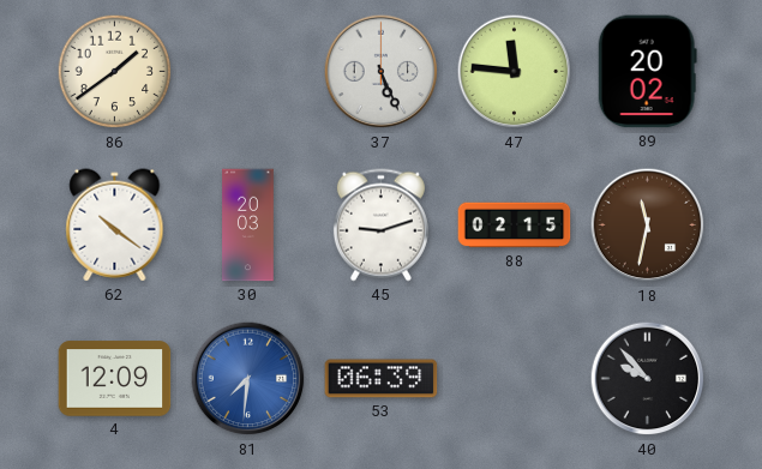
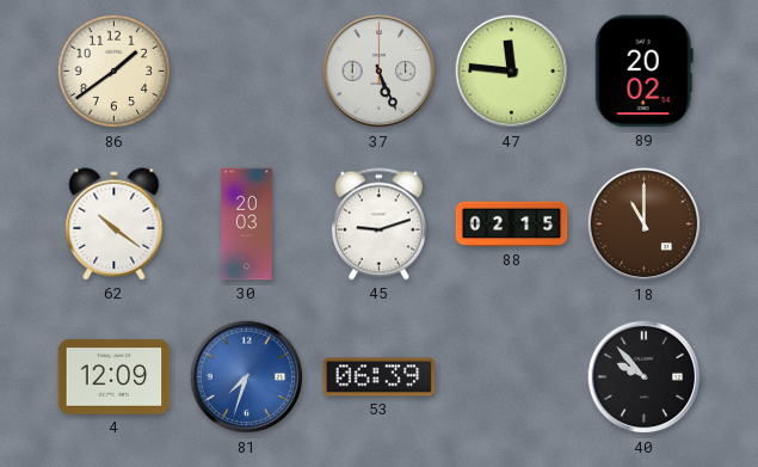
18: 11:32 -> 11:00 (645, 225)
81: 7:31 -> 7:33 (247, 377)
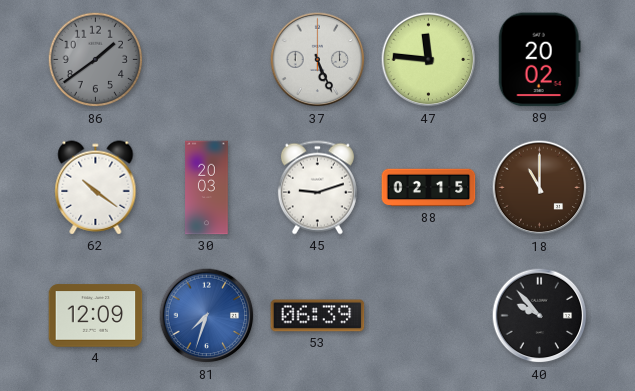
86 dial: cream -> grey (96, 60)
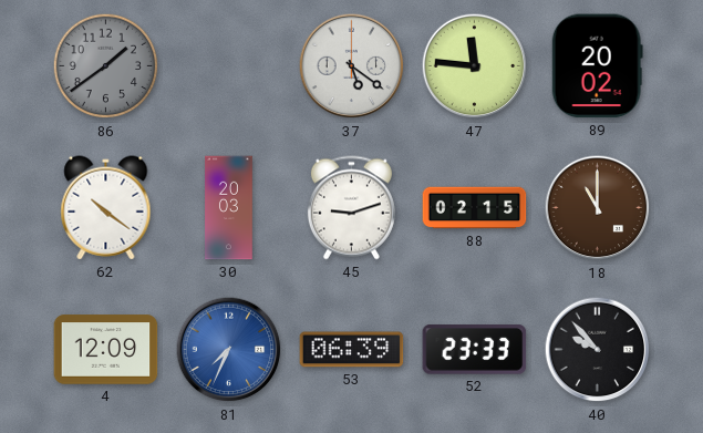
37: 5:26 -> 5:21 (352, 66)
81: 7:33 -> 7:34 (229, 350)
52: none -> 23:33 (475, 350)
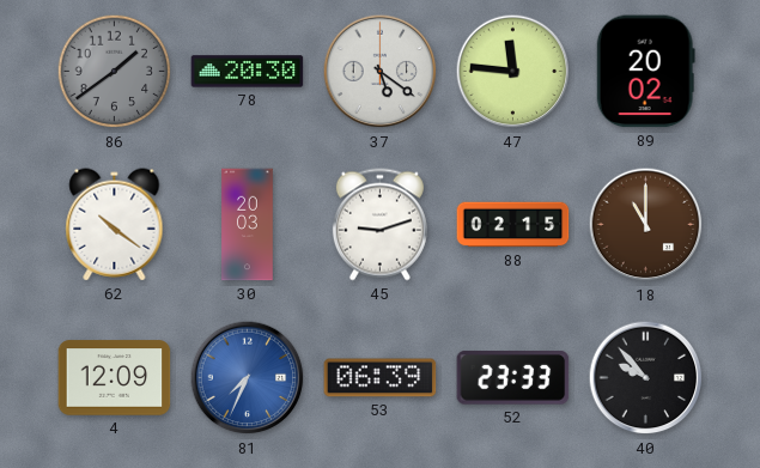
78: none -> 20:30 (248, 72)
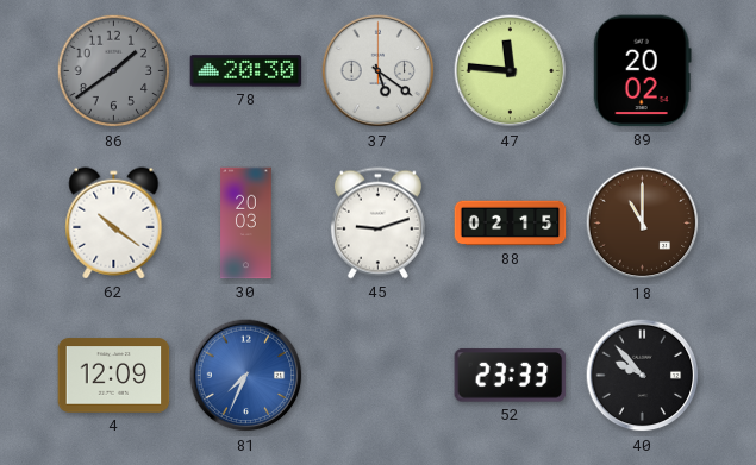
53: 06:39 -> none (381, 378)
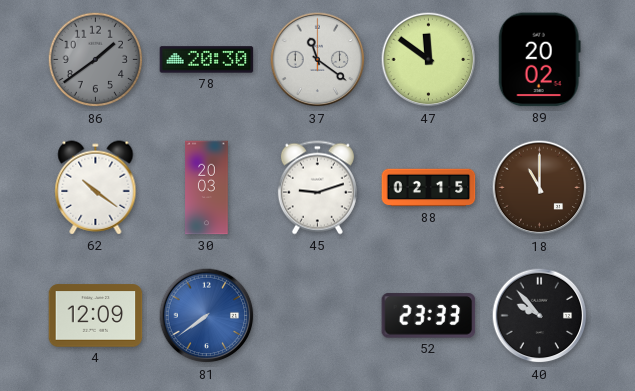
37: 5:21 -> 11:21 (318, 60)
47: 11:46 -> 11:51 (429, 60)
81: 7:34 -> 7:39 (207, 316)
